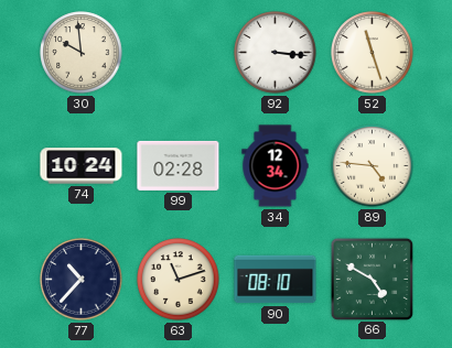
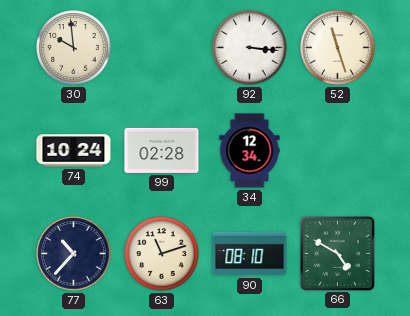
89: 4:46 -> none (373, 166)
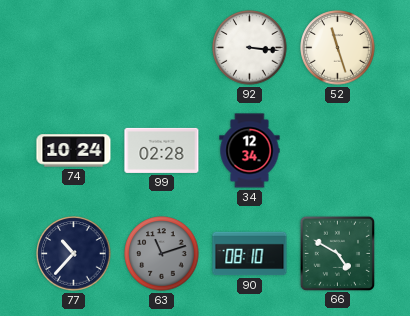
30: 9:59 -> none (74, 48)
63 dial: cream -> grey (162, 254)
